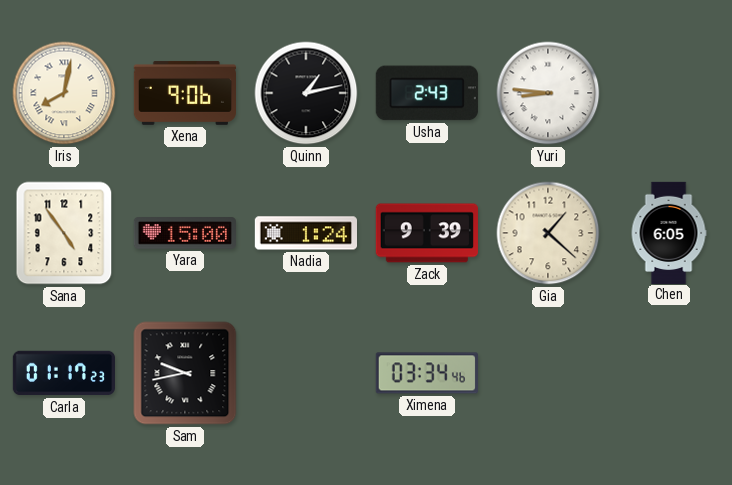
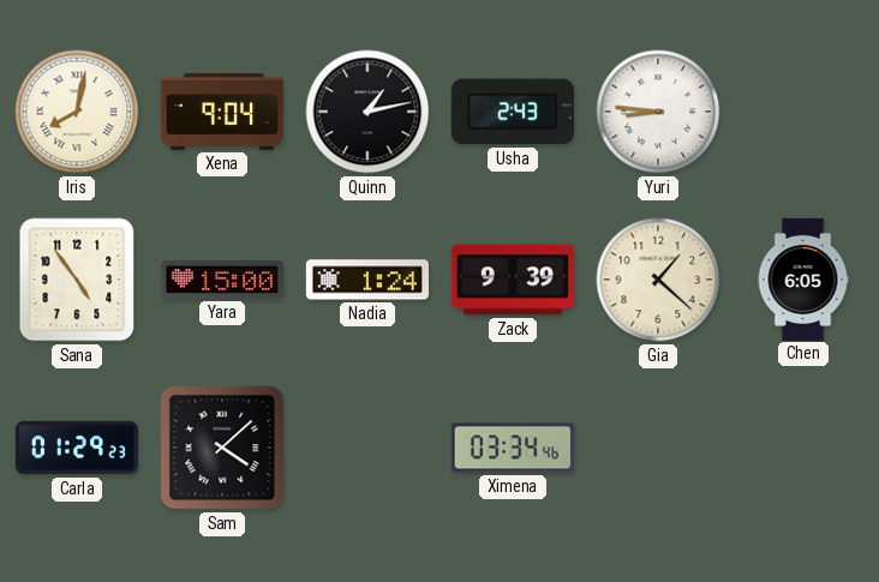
Xena: 9:06 -> 9:04 (221, 112)
Carla: 01:17 -> 01:29 (76, 448)
Sam: 9:43 -> 4:08 (222, 448)
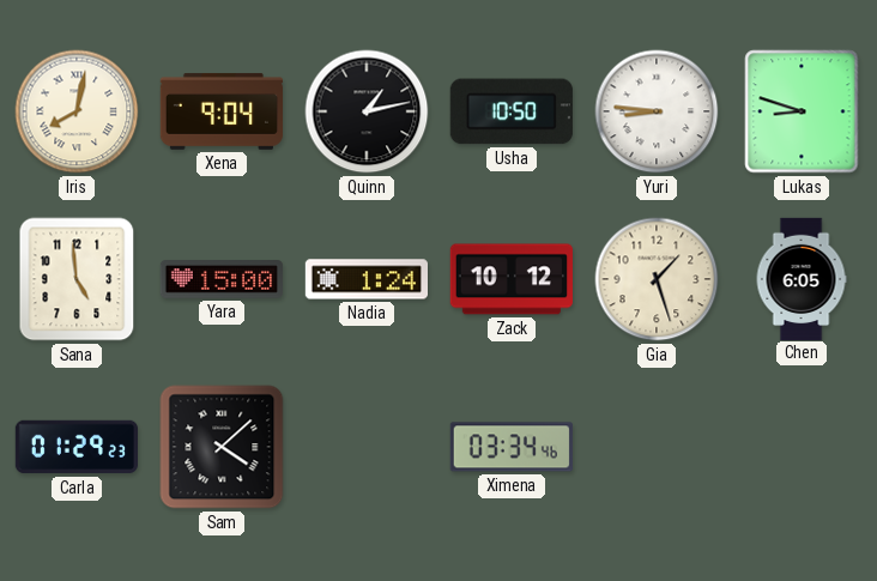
Usha: 2:43 -> 10:50 (512, 111)
Lukas: none -> 8:48 (802, 111)
Sana: 4:54 -> 4:59 (77, 279)
Zack: 9:39 -> 10:12 (512, 279)
Gia: 1:22 -> 1:27 (657, 279)
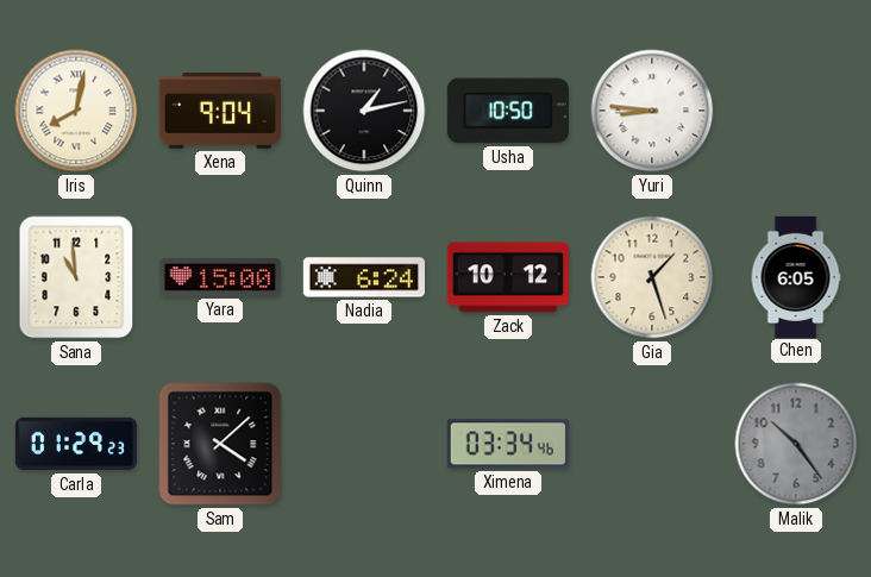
Lukas: 8:48 -> none (802, 111)
Sana: 4:59 -> 10:59 (76, 277)
Nadia: 1:24 -> 6:24 (363, 277)
Malik: none -> 10:24 (796, 444)
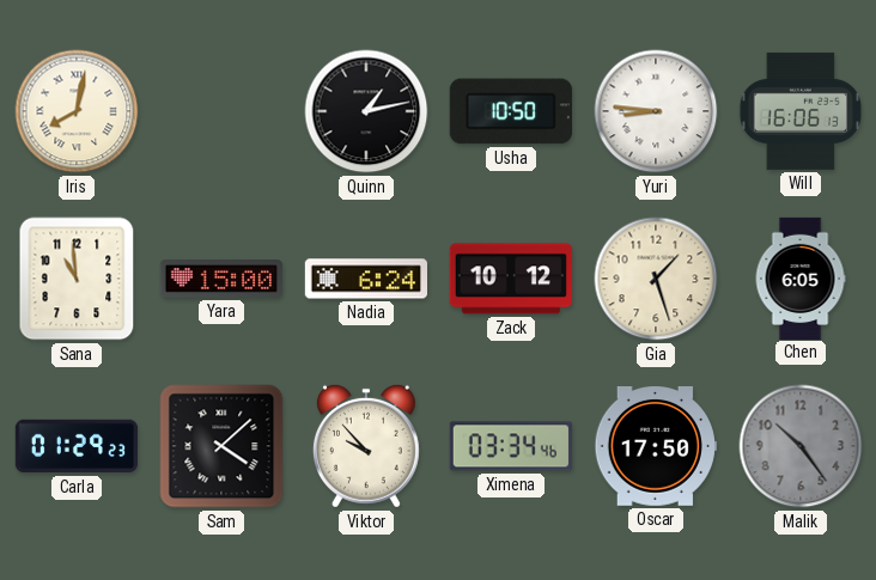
Xena: 9:04 -> none (219, 111)
Will: none -> 16:06 (801, 111)
Viktor: none -> 9:53 (366, 446)
Oscar: none -> 17:50 (656, 447)
